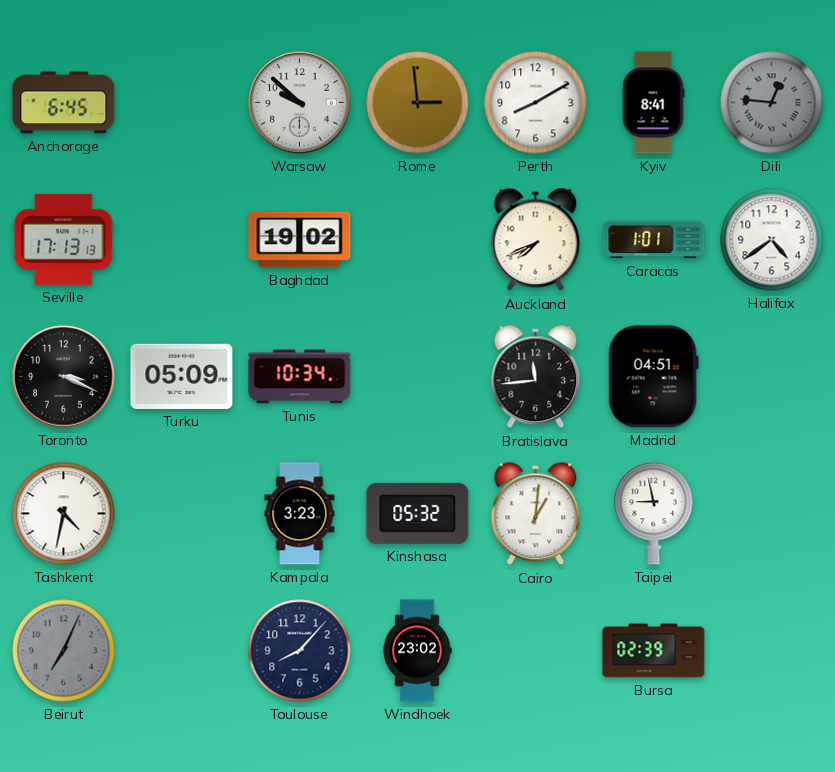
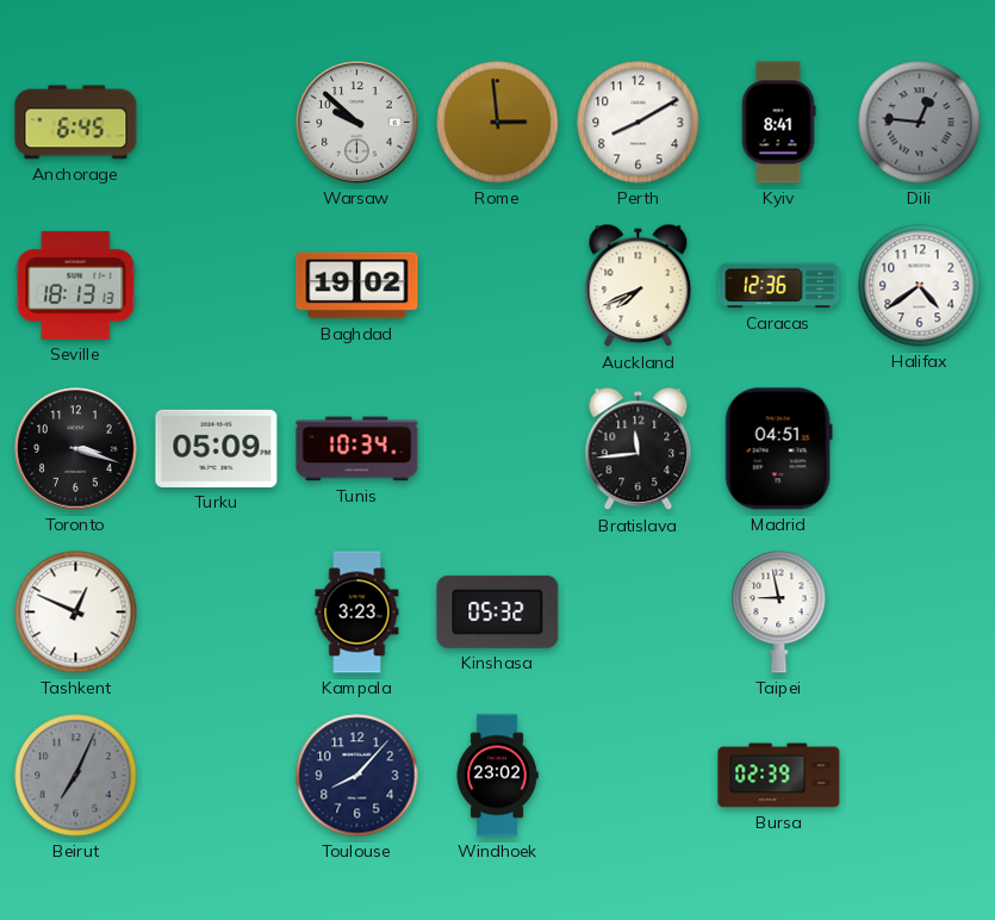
Seville: 17:13 -> 18:13 (76, 285)
Caracas: 1:01 -> 12:36 (779, 286)
Toronto: 3:19 -> 3:18 (76, 449)
Tashkent: 4:32 -> 12:49 (76, 613)
Cairo: 1:01 -> none (536, 514)
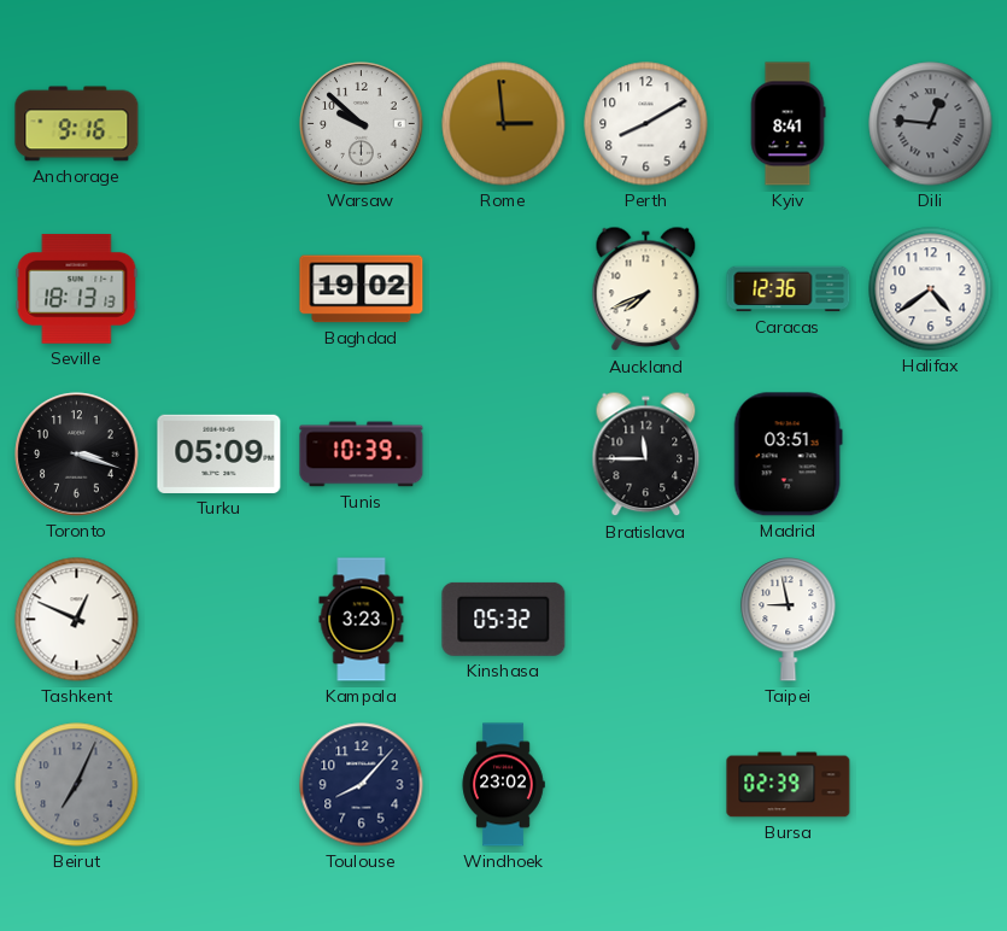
Anchorage: 6:45 -> 9:16 (77, 124)
Tunis: 10:34 -> 10:39 (362, 455)
Bratislava: 11:44 -> 11:45 (646, 455)
Madrid: 04:51 -> 03:51 (788, 455)
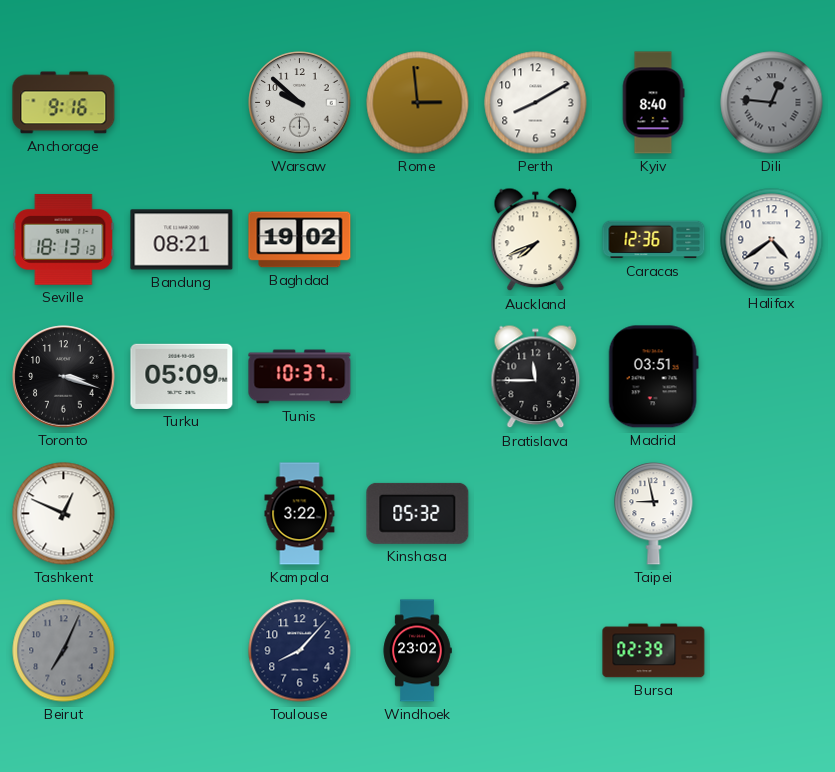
Kyiv: 8:41 -> 8:40 (653, 103)
Bandung: none -> 08:21 (182, 240)
Tunis: 10:39 -> 10:37 (300, 377)
Kampala: 3:23 -> 3:22 (300, 514)
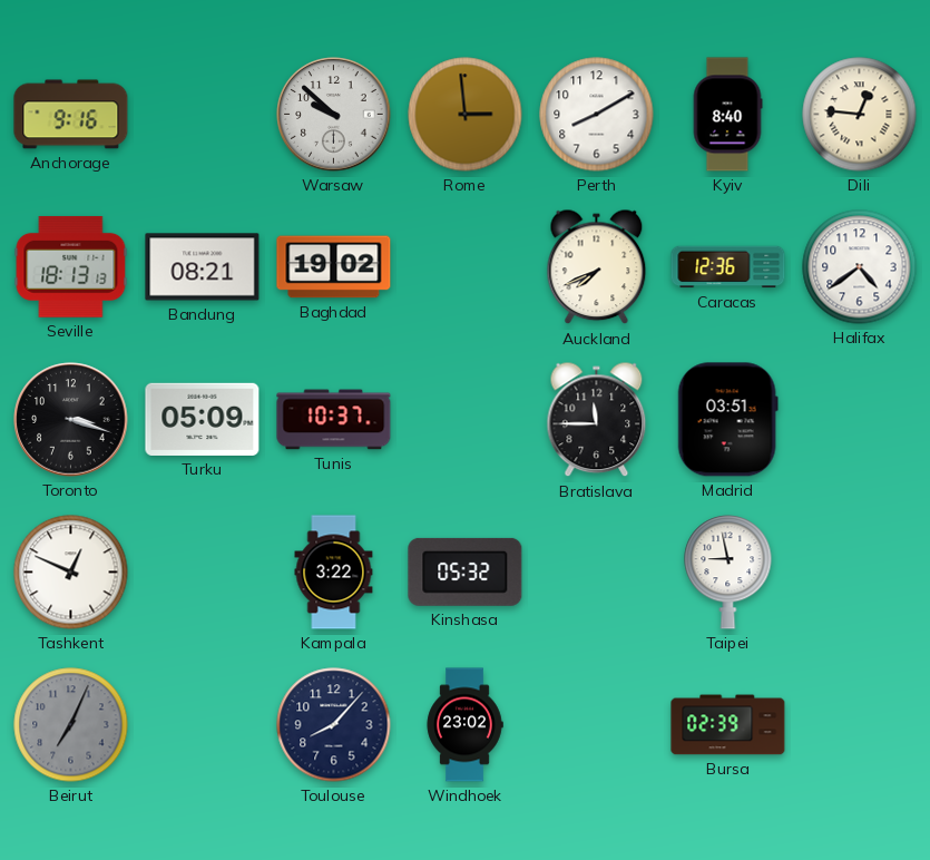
Dili dial: grey -> cream (860, 115)
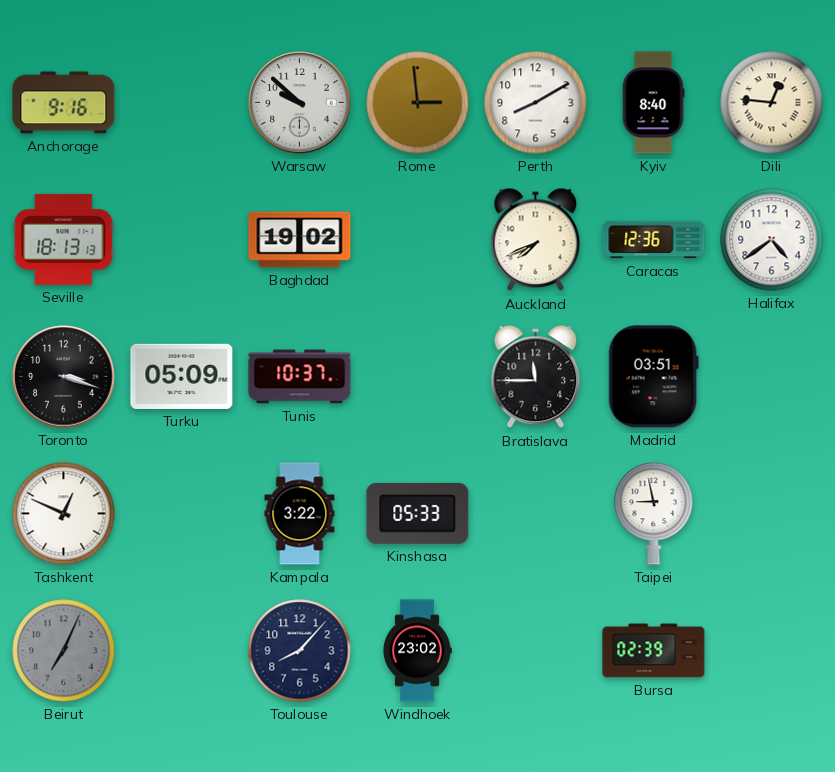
Bandung: 08:21 -> none (203, 267)
Kinshasa: 05:32 -> 05:33 (418, 513)
